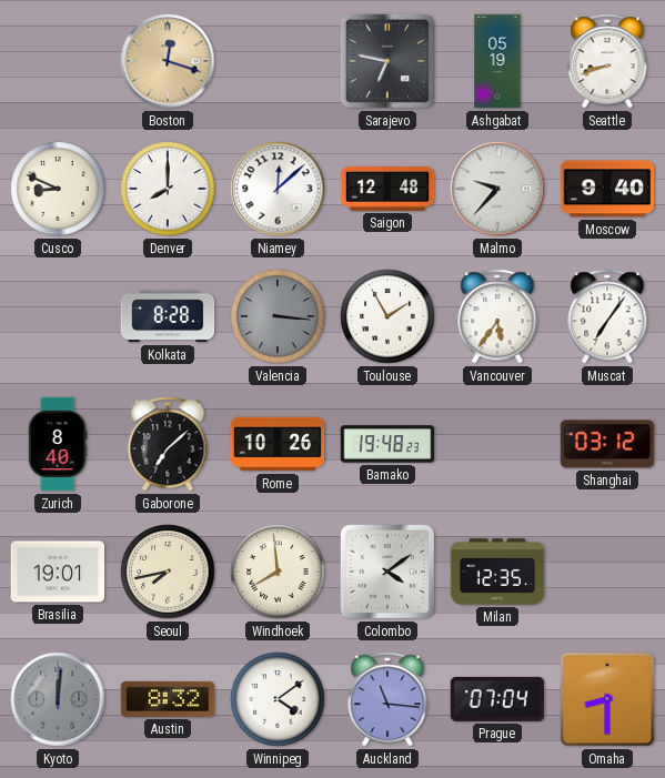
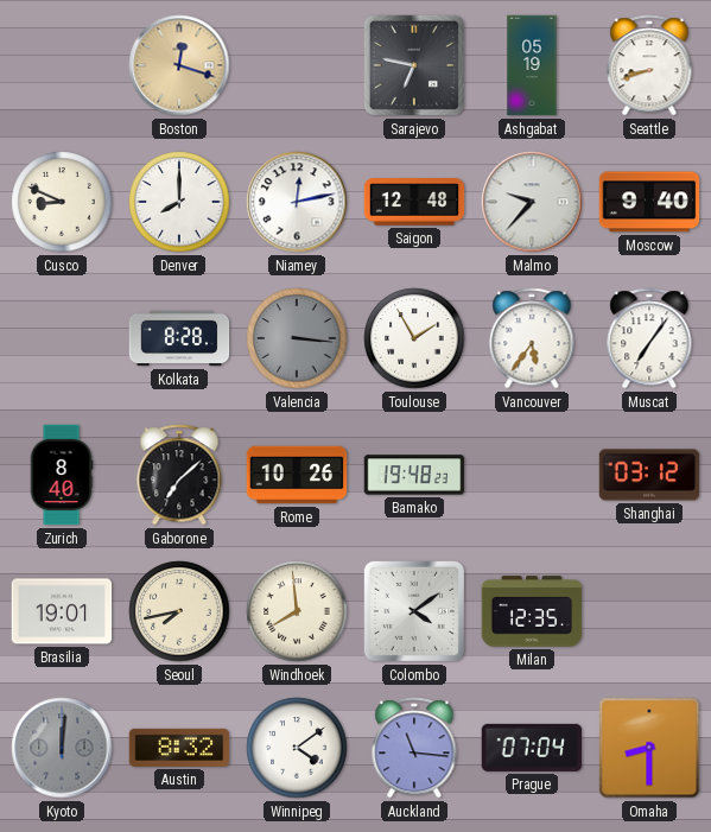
Niamey: 12:08 -> 12:13 (297, 202)
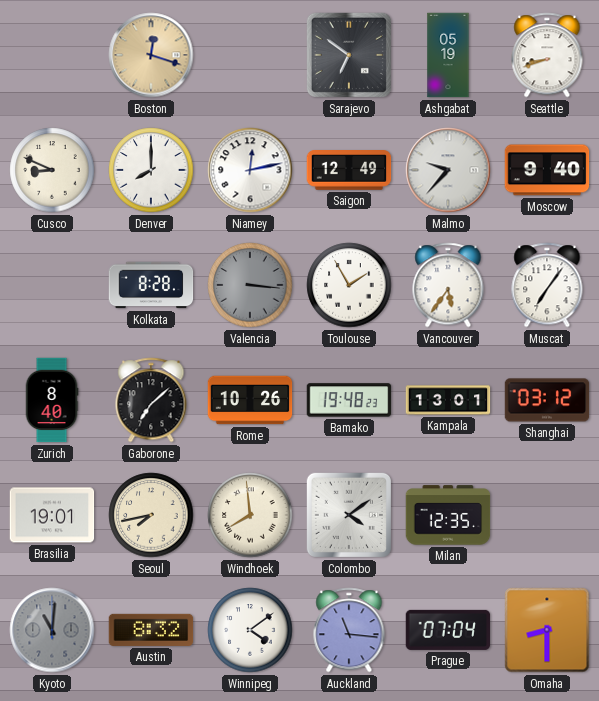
Sarajevo: 6:47 -> 6:51 (349, 55)
Saigon: 12:48 -> 12:49 (349, 171)
Kampala: none -> 13:01 (448, 400)
Kyoto: 12:01 -> 11:01 (52, 630)
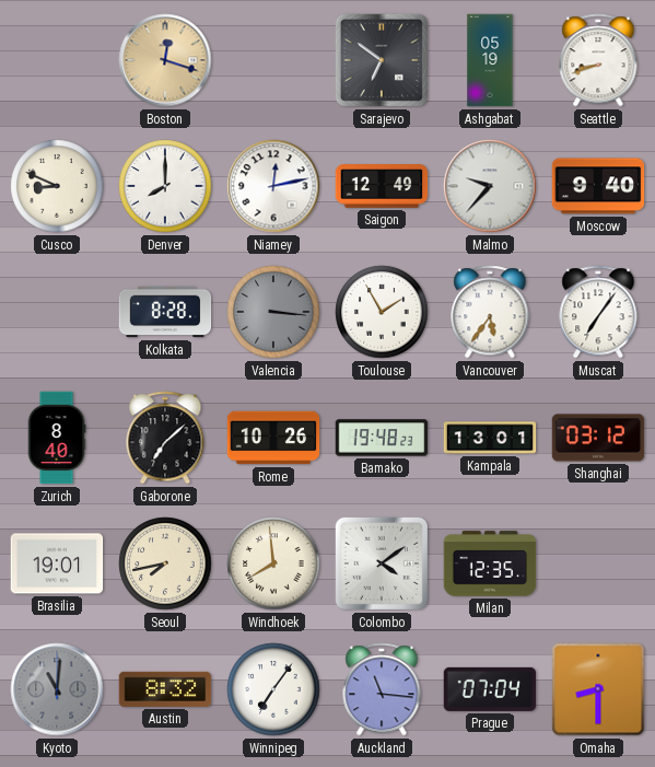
Winnipeg: 4:09 -> 7:06 (273, 689)
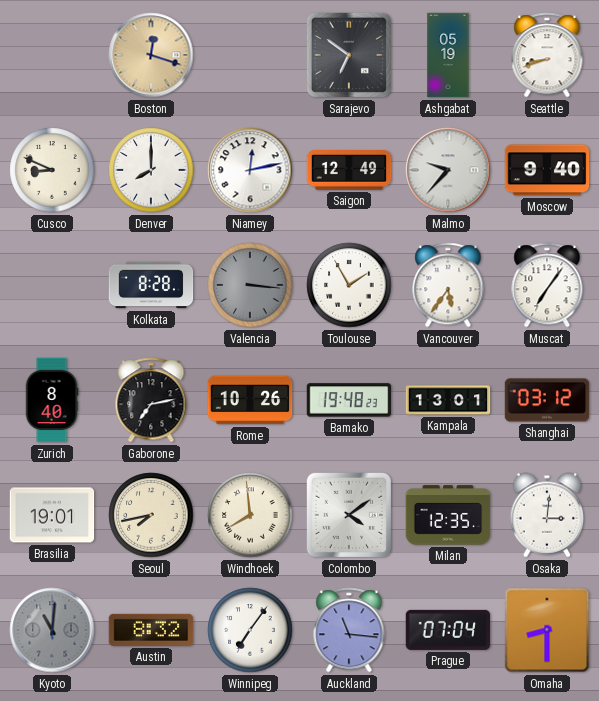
Gaborone: 7:08 -> 7:13 (151, 400)
Osaka: none -> 3:01 (547, 515)
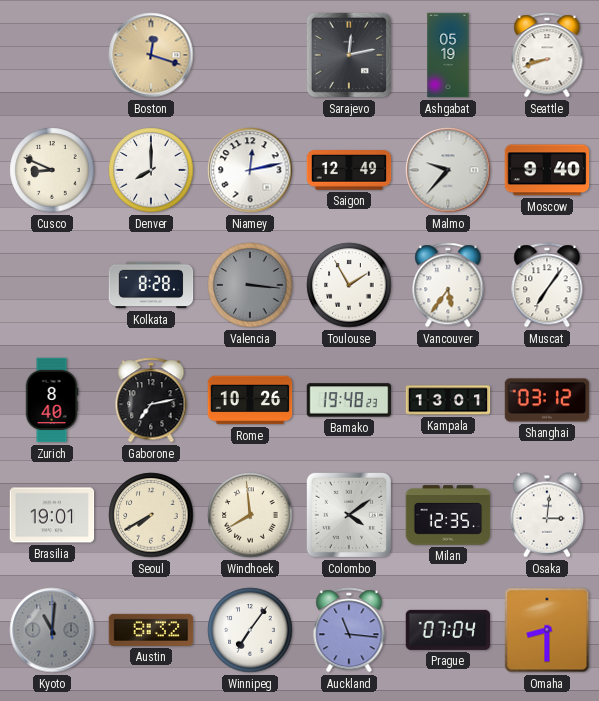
Sarajevo: 6:51 -> 12:13 (349, 55)
Seoul: 7:43 -> 7:40 (151, 515)
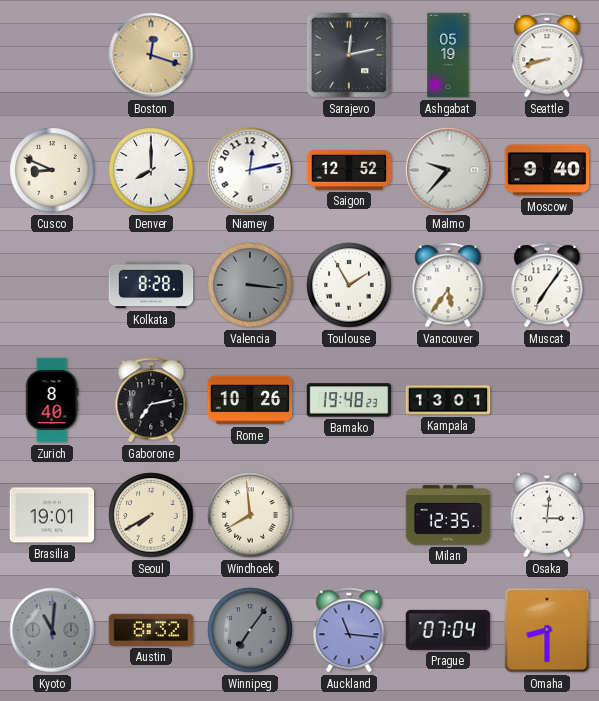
Saigon: 12:49 -> 12:52 (349, 171)
Shanghai: 03:12 -> none (547, 400)
Colombo: 4:09 -> none (349, 515)
Winnipeg dial: white -> grey (250, 630)
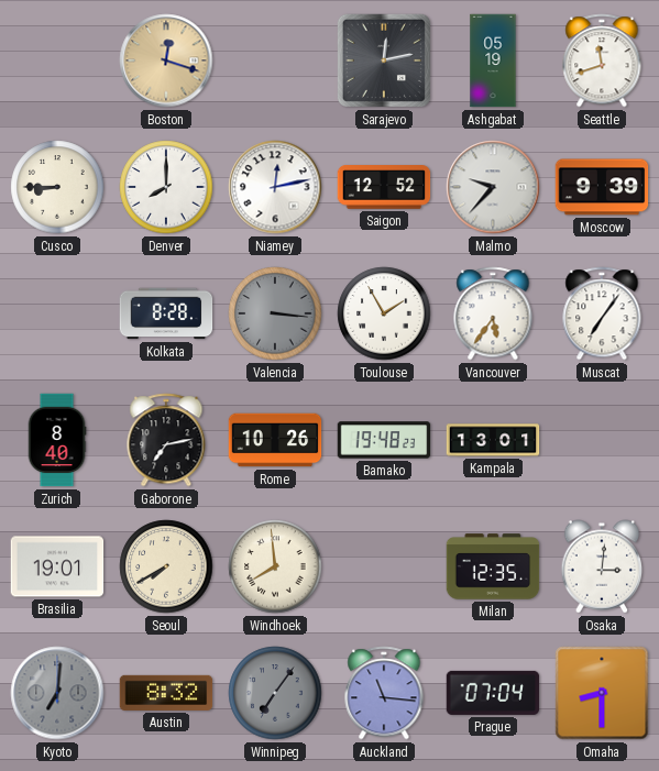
Seattle: 8:42 -> 11:42 (602, 60)
Cusco: 8:49 -> 8:45 (57, 187)
Moscow: 9:40 -> 9:39 (602, 187)
Kyoto: 11:01 -> 7:01 (57, 693)
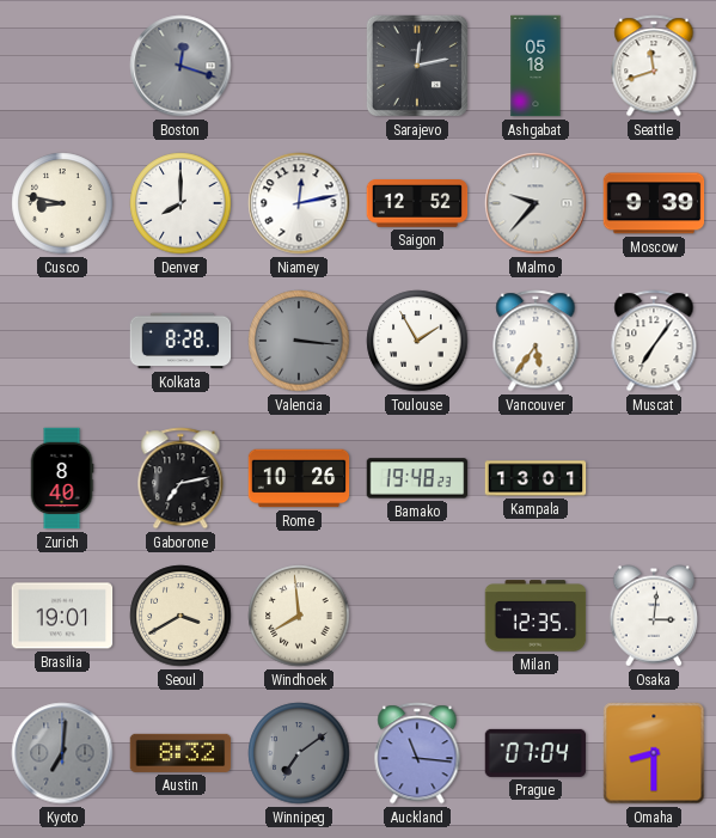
Boston dial: champagne -> grey (180, 66)
Ashgabat: 05:19 -> 05:18 (536, 66)
Cusco: 8:45 -> 8:47 (62, 203)
Seoul: 7:40 -> 3:40 (180, 616)
Winnipeg: 7:06 -> 7:09 (299, 753)
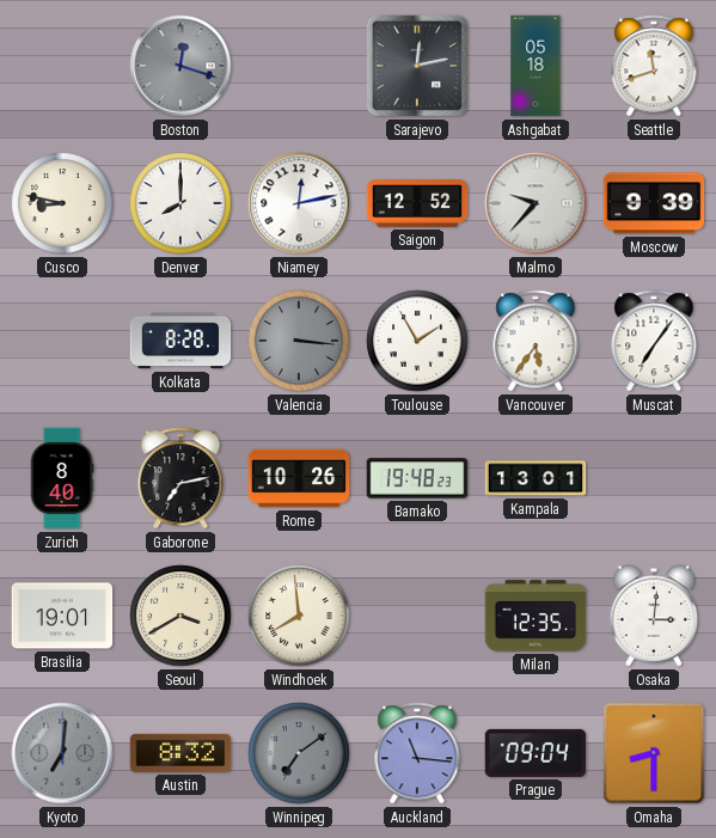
Prague: 07:04 -> 09:04 (536, 753)
